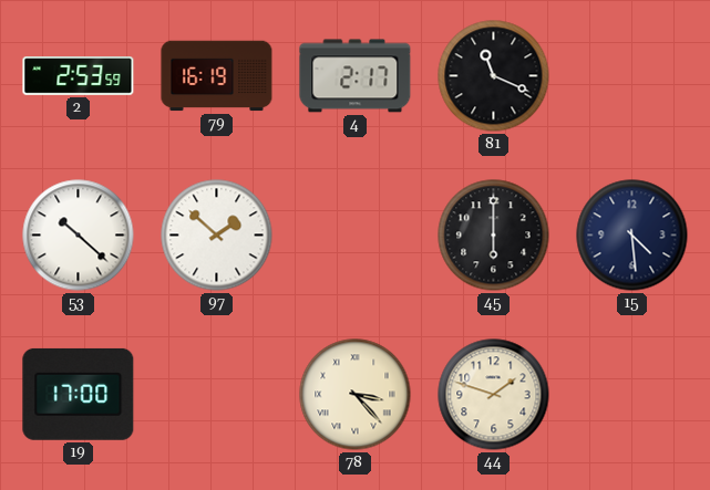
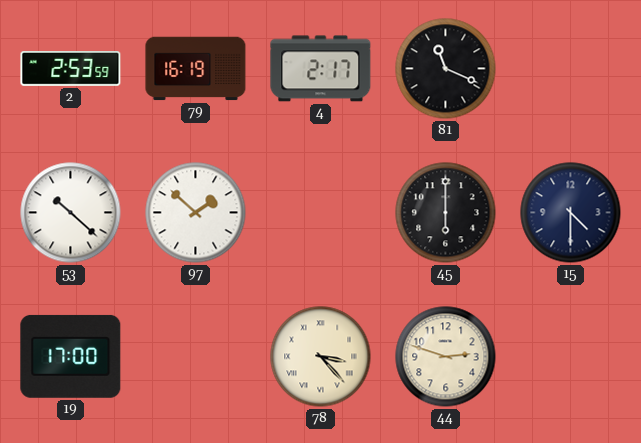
15: 4:29 -> 4:30 (571, 213)
44: 1:48 -> 2:48 (446, 357)
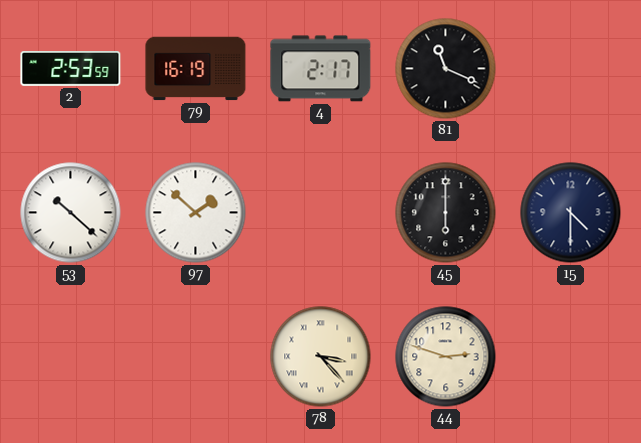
19: 17:00 -> none (71, 356)
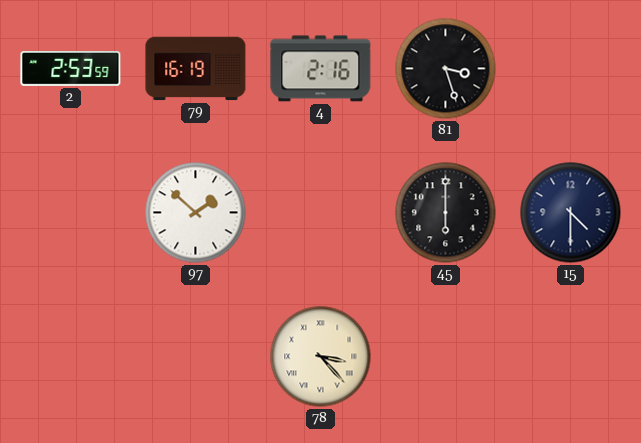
4: 2:17 -> 2:16 (321, 69)
81: 11:19 -> 3:27 (446, 69)
53: 10:22 -> none (71, 213)
44: 2:48 -> none (446, 357)
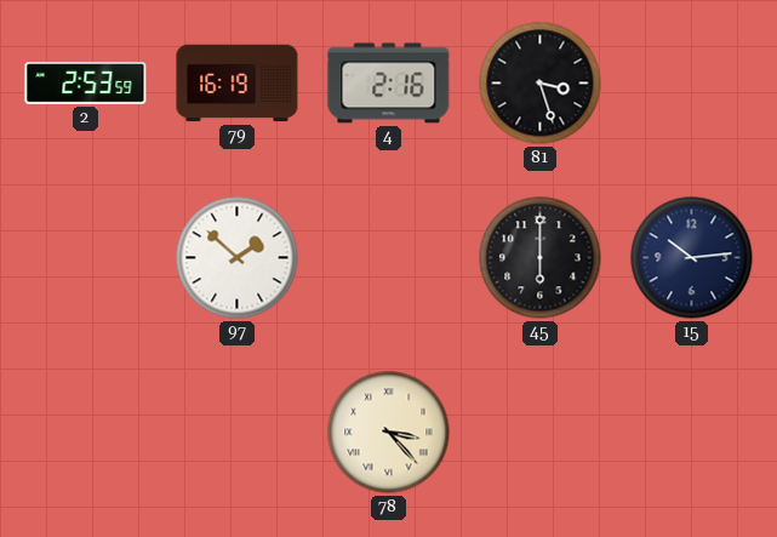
15: 4:30 -> 10:14 (692, 258)
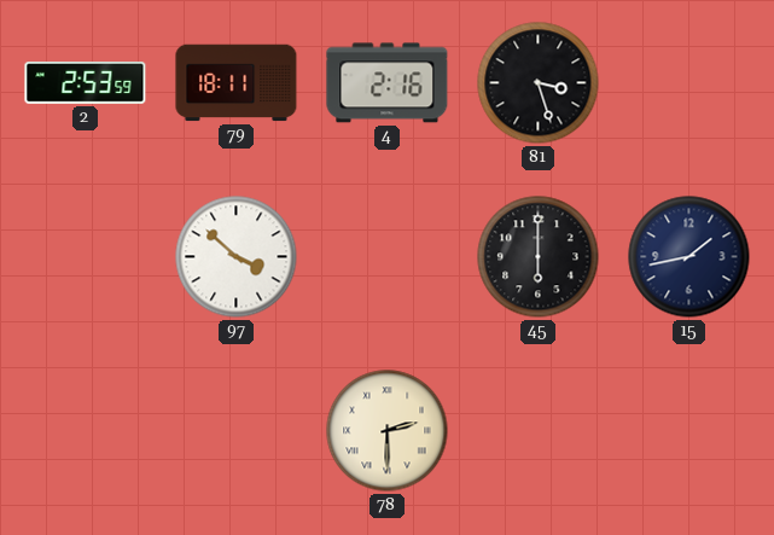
79: 16:19 -> 18:11 (237, 83)
97: 1:52 -> 3:52 (237, 257)
15: 10:14 -> 1:43 (689, 257)
78: 3:23 -> 2:30 (388, 431)
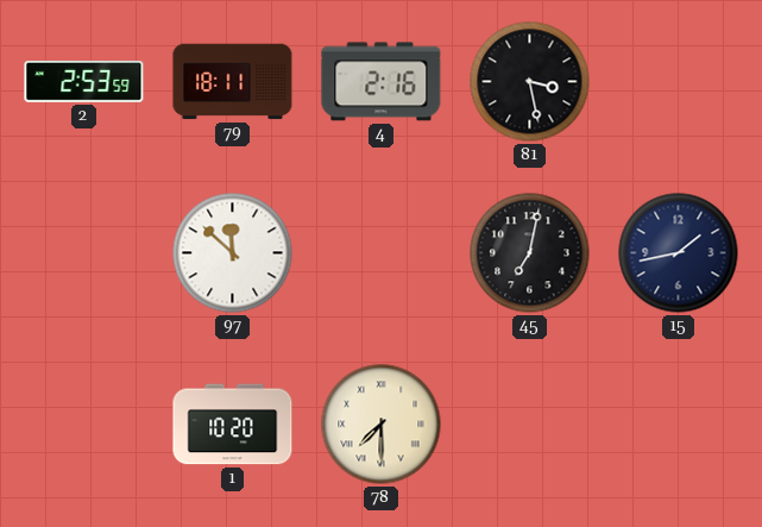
81: 3:27 -> 3:28 (530, 82)
97: 3:52 -> 11:52 (233, 253)
45: 6:00 -> 7:02 (530, 253)
1: none -> 10:20 (233, 425)
78: 2:30 -> 7:30 (382, 425)
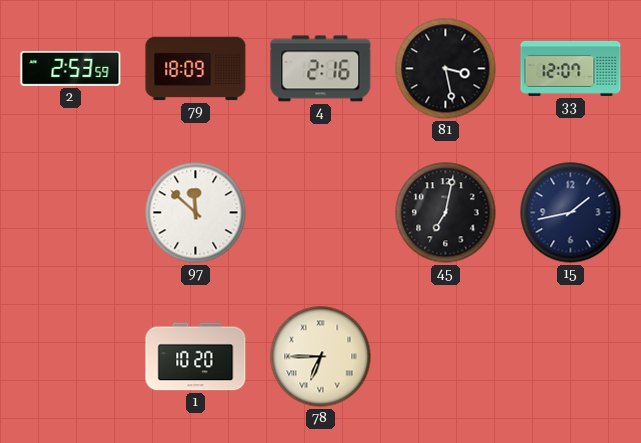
79: 18:11 -> 18:09 (196, 69)
33: none -> 12:07 (571, 68)
78: 7:30 -> 6:45 (321, 357)
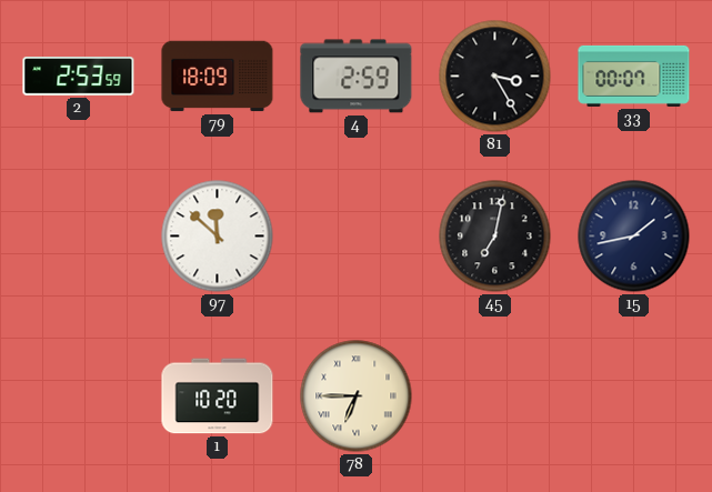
4: 2:16 -> 2:59 (357, 77)
81: 3:28 -> 3:25 (495, 77)
33: 12:07 -> 00:07 (634, 76)
